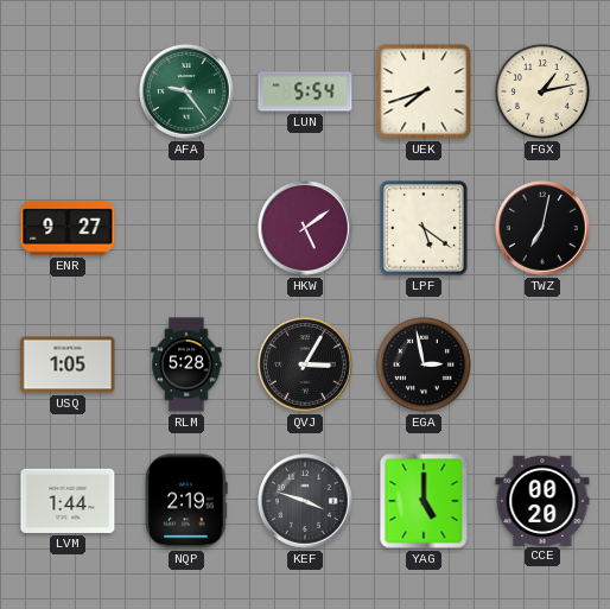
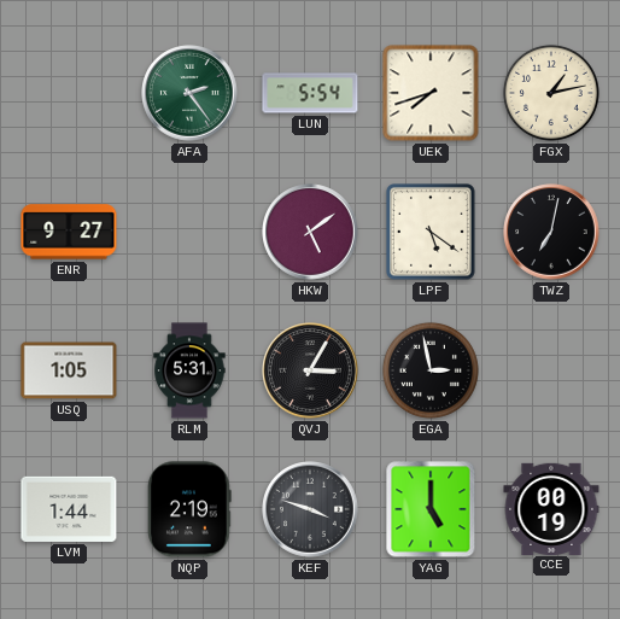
AFA: 9:24 -> 2:24 (189, 93)
RLM: 5:28 -> 5:31 (189, 370)
CCE: 00:20 -> 00:19 (551, 508)
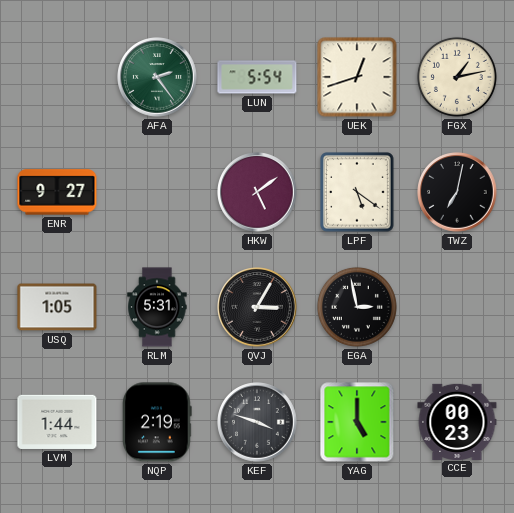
UEK: 7:42 -> 12:42 (357, 77)
CCE: 00:19 -> 00:23 (457, 421)
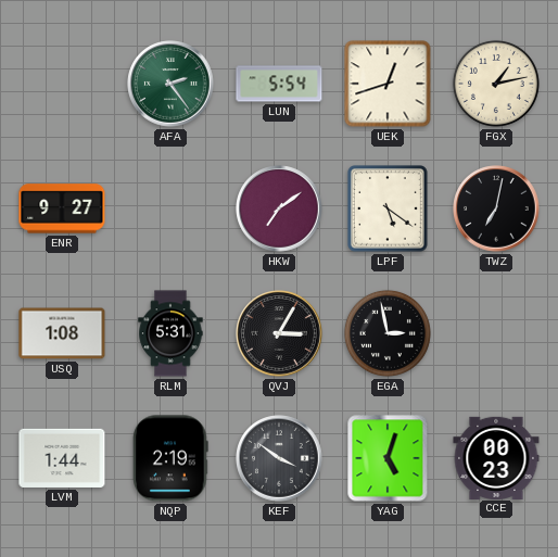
HKW: 5:09 -> 7:09 (279, 208)
USQ: 1:05 -> 1:08 (62, 333)
KEF: 3:48 -> 3:51 (279, 458)
YAG: 5:00 -> 5:03 (388, 458)
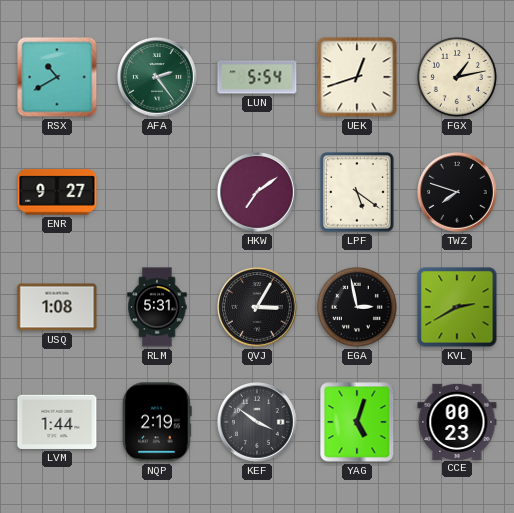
RSX: none -> 10:40 (57, 77)
TWZ: 7:02 -> 7:48 (457, 192)
KVL: none -> 2:40 (457, 307)
